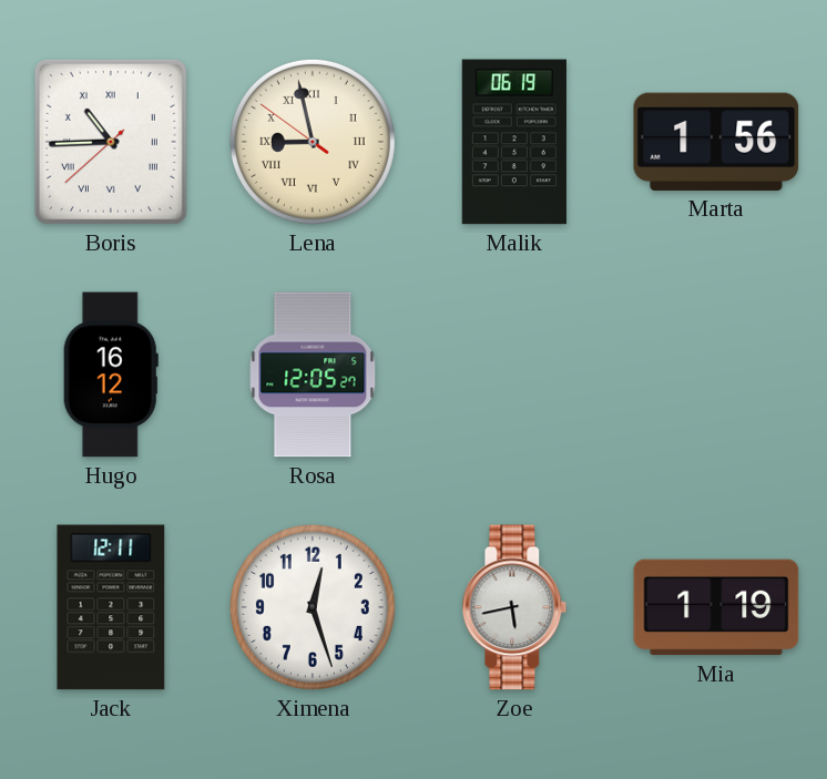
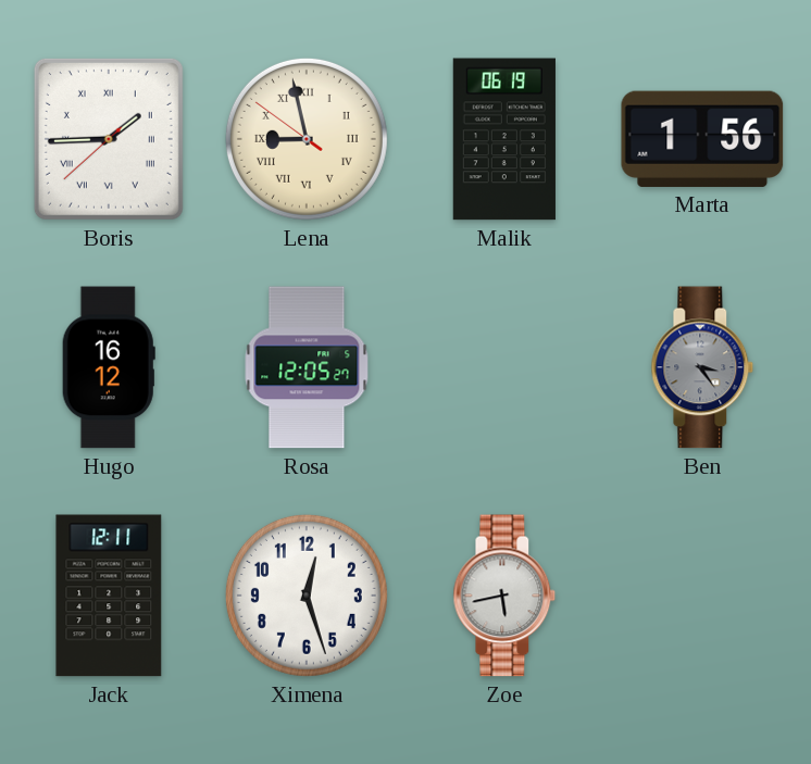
Boris: 10:44 -> 1:44 (109, 139)
Ben: none -> 3:24 (702, 367)
Mia: 1:19 -> none (716, 607)
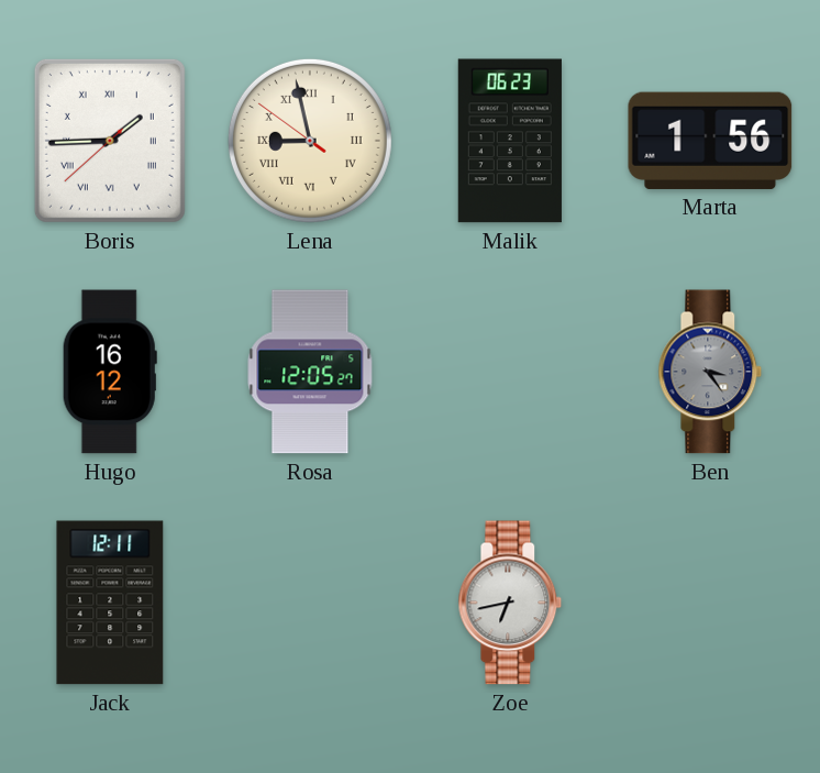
Malik: 06:19 -> 06:23 (510, 141)
Ximena: 12:27 -> none (307, 596)
Zoe: 5:43 -> 6:43 (510, 603)
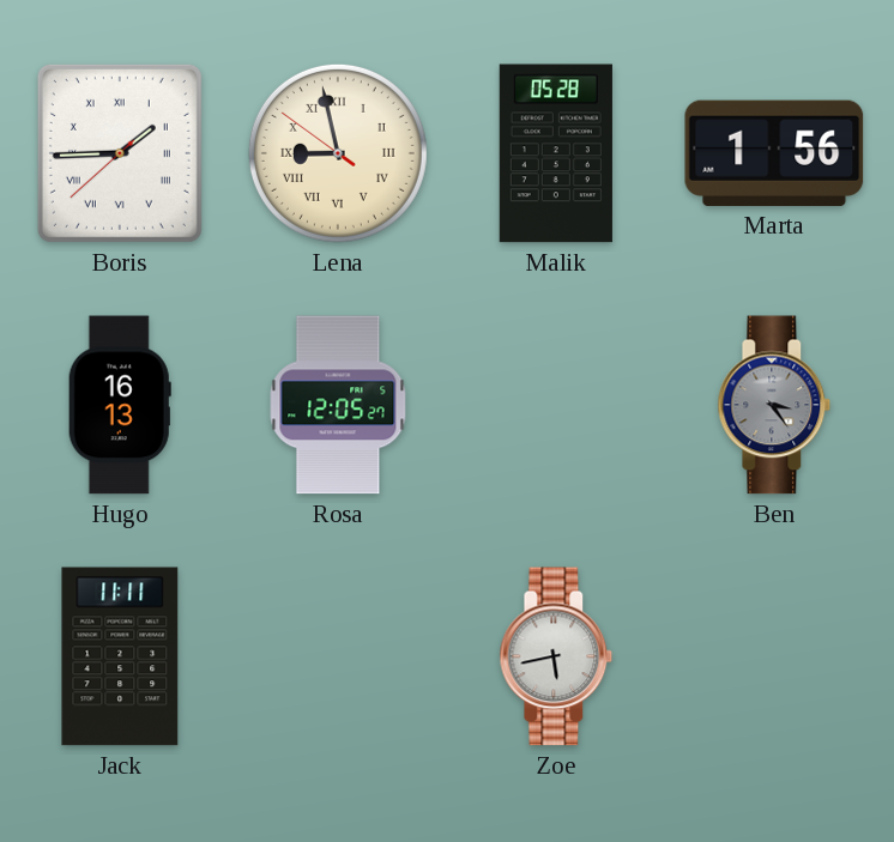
Malik: 06:23 -> 05:28 (556, 153)
Hugo: 16:12 -> 16:13 (120, 405)
Jack: 12:11 -> 11:11 (120, 656)
Zoe: 6:43 -> 5:43 (556, 656)
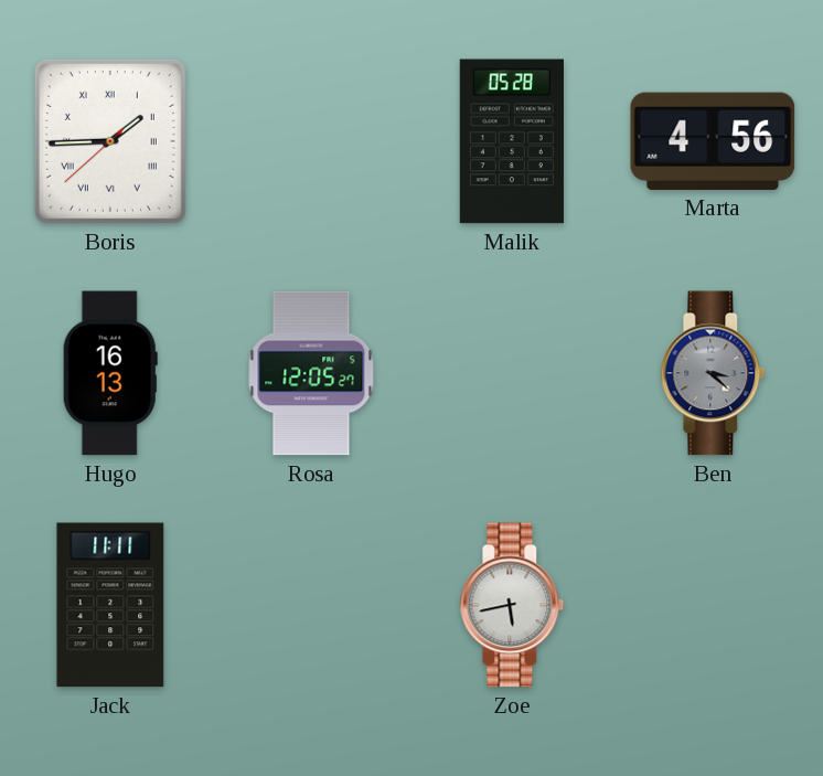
Lena: 8:57 -> none (338, 153)
Marta: 1:56 -> 4:56 (713, 141)
Ben: 3:24 -> 3:22 (713, 373)
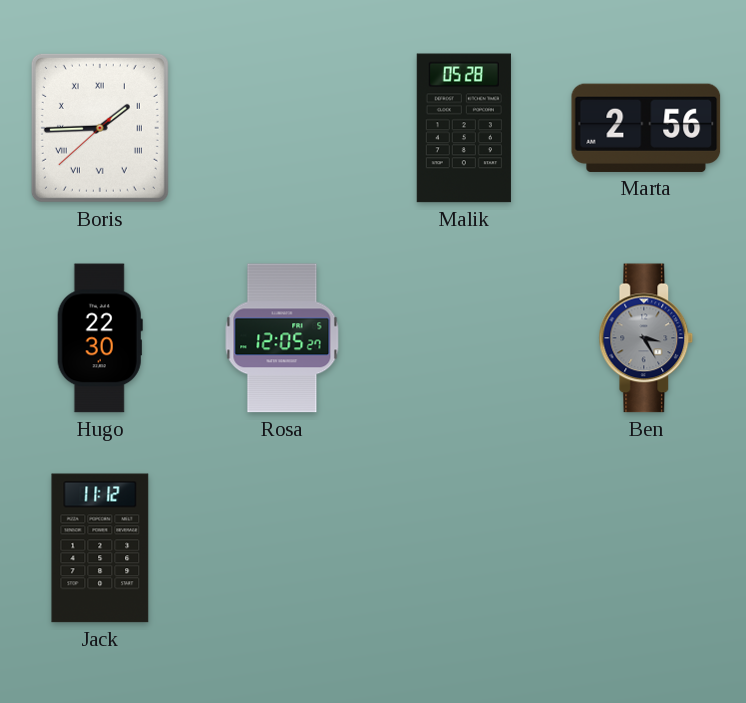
Marta: 4:56 -> 2:56 (646, 128)
Hugo: 16:13 -> 22:30 (100, 338)
Ben: 3:22 -> 3:25 (646, 338)
Jack: 11:11 -> 11:12 (100, 548)
Zoe: 5:43 -> none (512, 605)
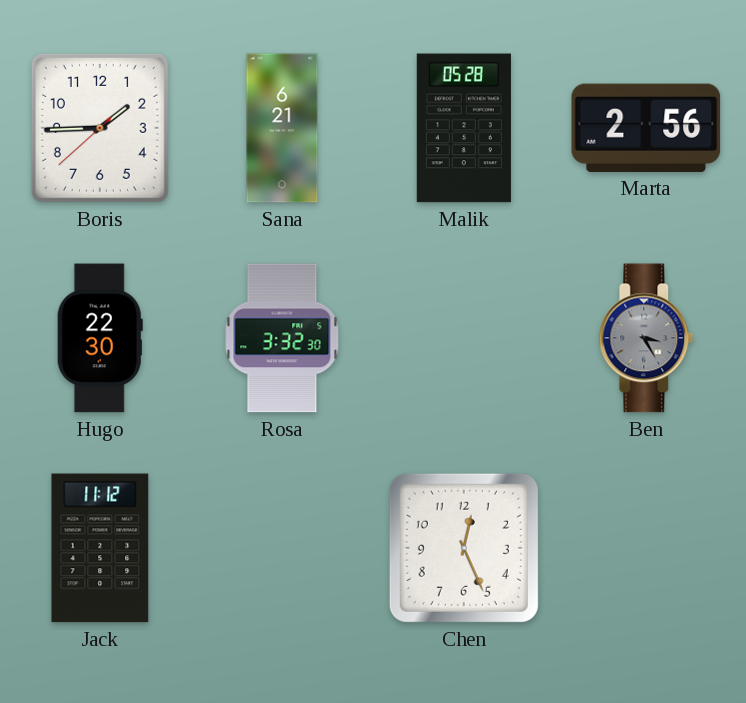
Boris numerals: Roman -> Arabic (100, 128)
Sana: none -> 6:21 (282, 128)
Rosa: 12:05 -> 3:32 (282, 338)
Chen: none -> 12:26 (464, 548)
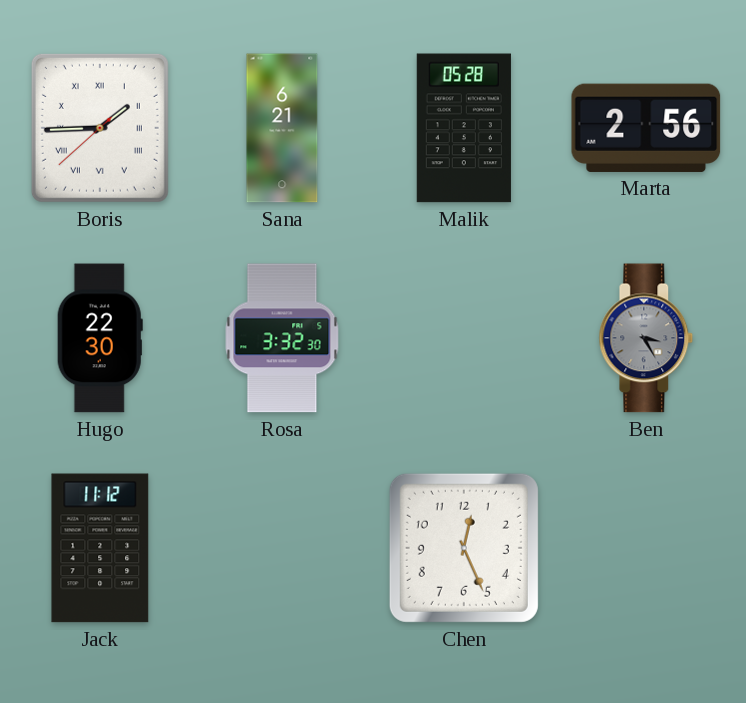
Boris numerals: Arabic -> Roman (100, 128)
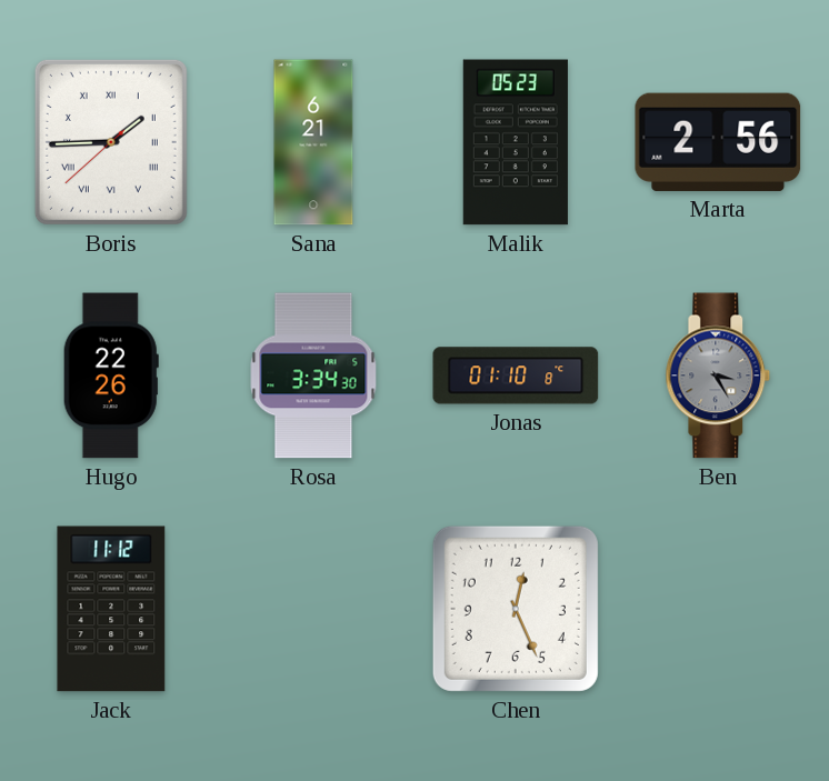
Malik: 05:28 -> 05:23 (516, 142)
Hugo: 22:30 -> 22:26 (111, 376)
Rosa: 3:32 -> 3:34 (313, 376)
Jonas: none -> 01:10 (516, 376)
